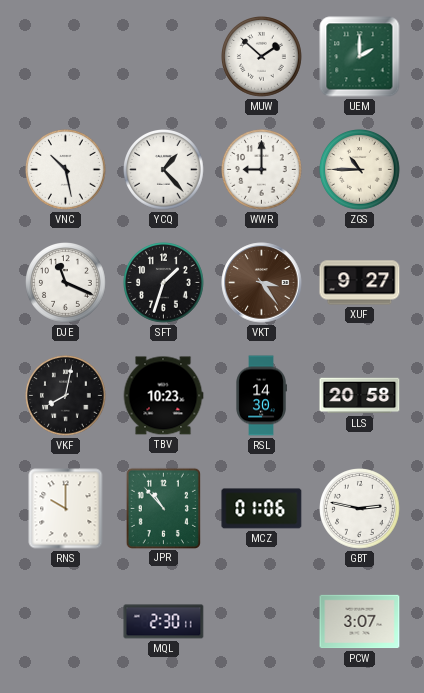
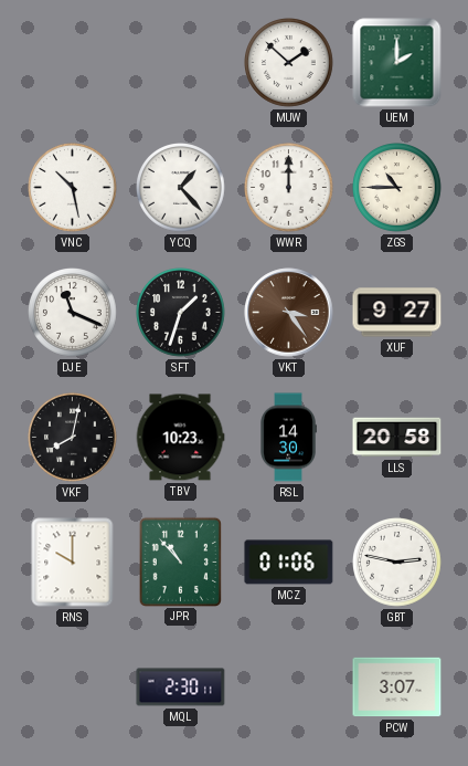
WWR: 9:00 -> 12:00 (289, 188)
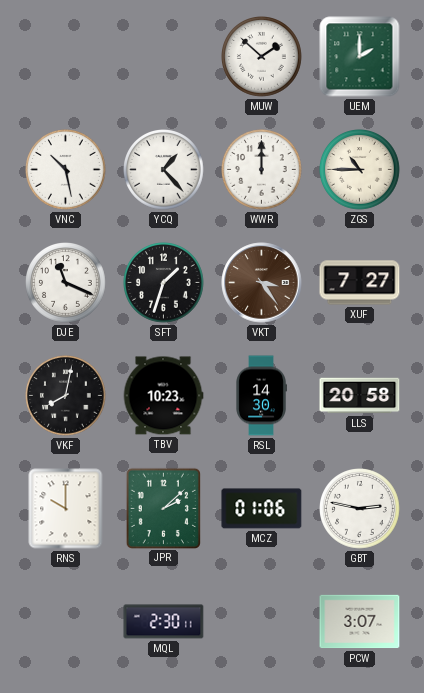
XUF: 9:27 -> 7:27 (360, 283)
JPR: 10:53 -> 2:08 (163, 508)
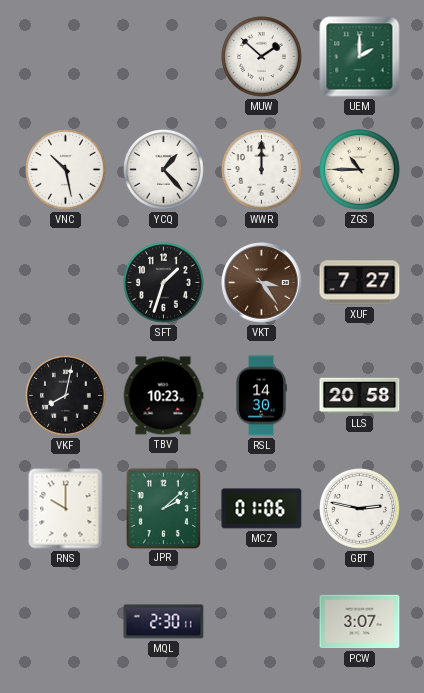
DJE: 11:19 -> none (66, 283)
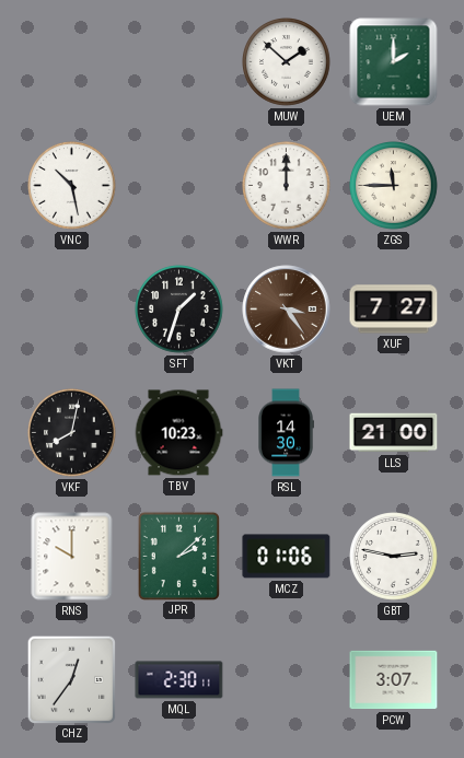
YCQ: 1:23 -> none (164, 170)
ZGS: 10:45 -> 11:45 (394, 186)
LLS: 20:58 -> 21:00 (394, 433)
CHZ: none -> 12:36 (71, 679)
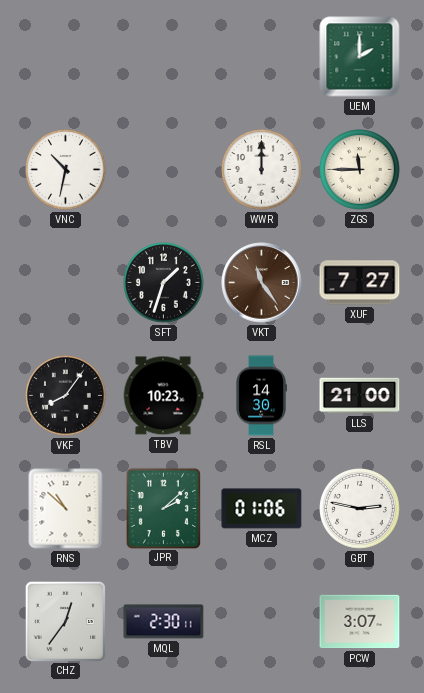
MUW: 1:52 -> none (287, 62)
VNC: 10:28 -> 10:32 (66, 170)
VKT: 3:24 -> 11:24 (262, 283)
VKF: 8:02 -> 8:06 (66, 396)
RNS: 10:00 -> 10:52 (66, 509)
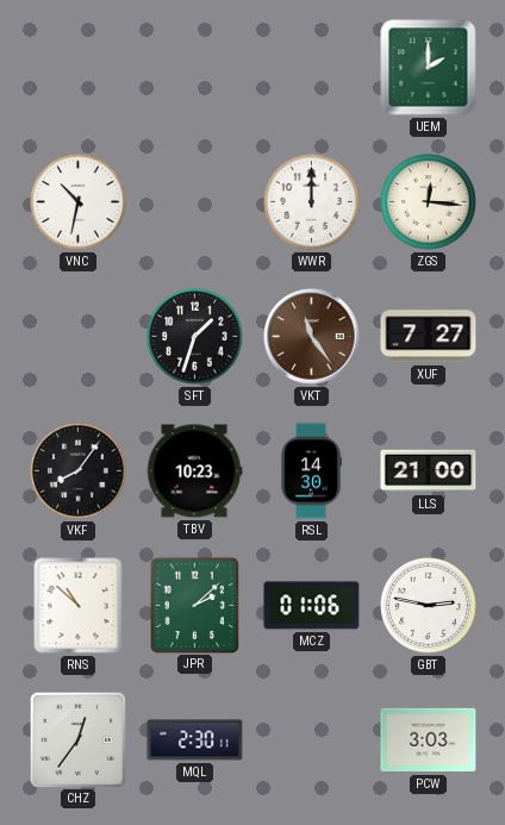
ZGS: 11:45 -> 12:16 (429, 202)
PCW: 3:07 -> 3:03 (429, 740)
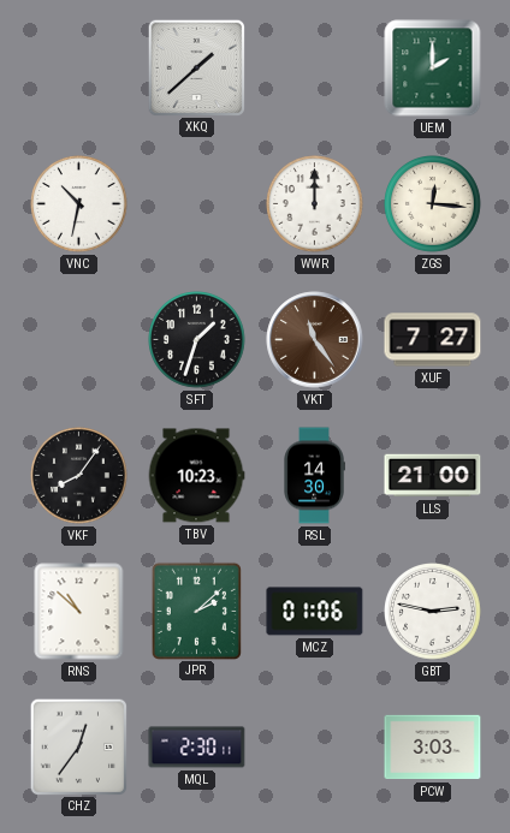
XKQ: none -> 1:38 (196, 67)
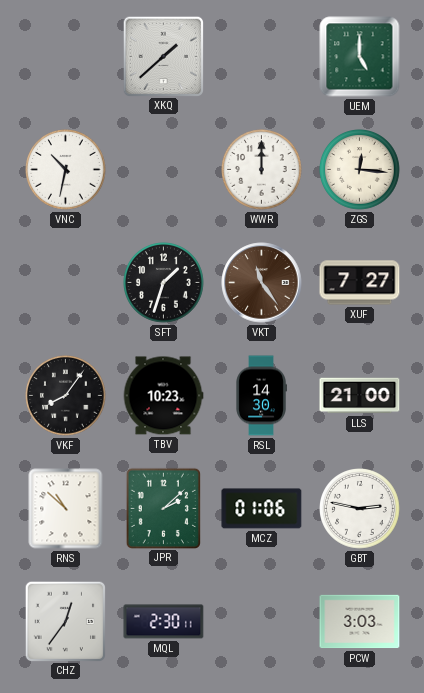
UEM: 2:00 -> 5:00 (360, 57)
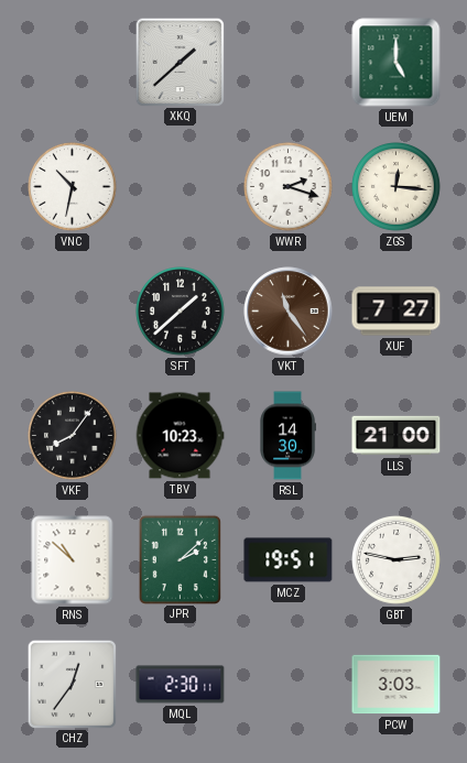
WWR: 12:00 -> 2:18 (289, 187)
SFT: 1:33 -> 1:38 (181, 312)
MCZ: 01:06 -> 19:51 (289, 560)
